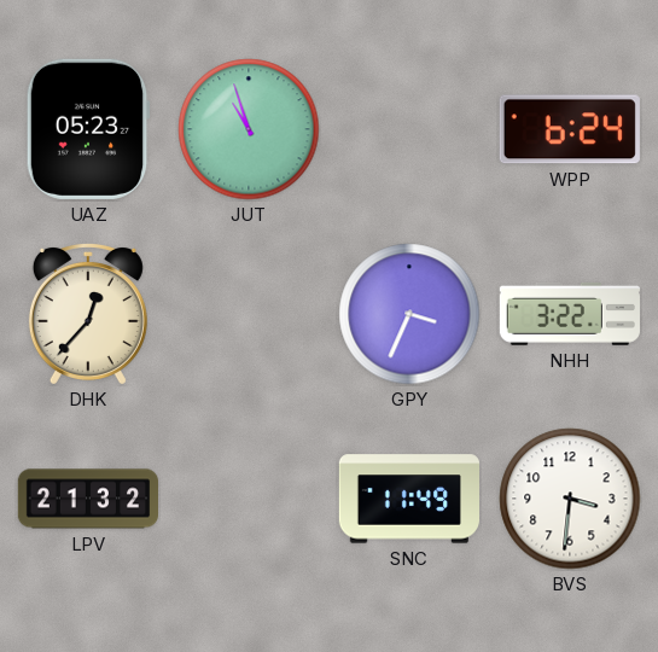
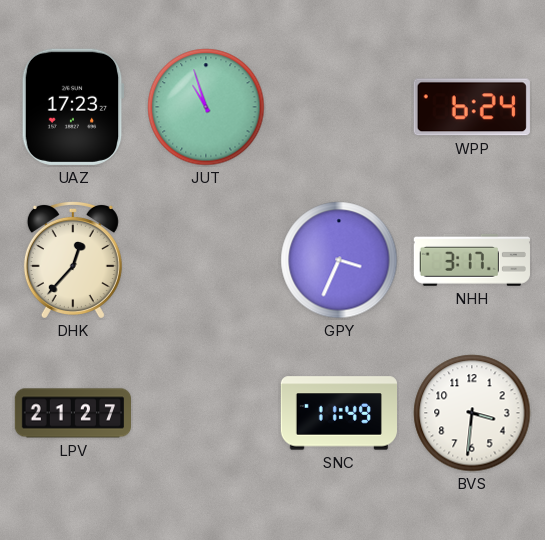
UAZ: 05:23 -> 17:23 (73, 107)
NHH: 3:22 -> 3:17 (472, 260)
LPV: 21:32 -> 21:27 (72, 413)
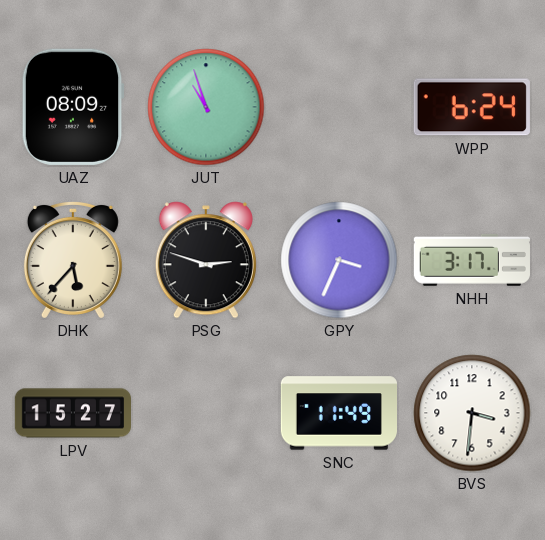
UAZ: 17:23 -> 08:09 (73, 107)
DHK: 12:37 -> 5:37 (73, 259)
PSG: none -> 2:48 (206, 260)
LPV: 21:27 -> 15:27 (72, 413)
